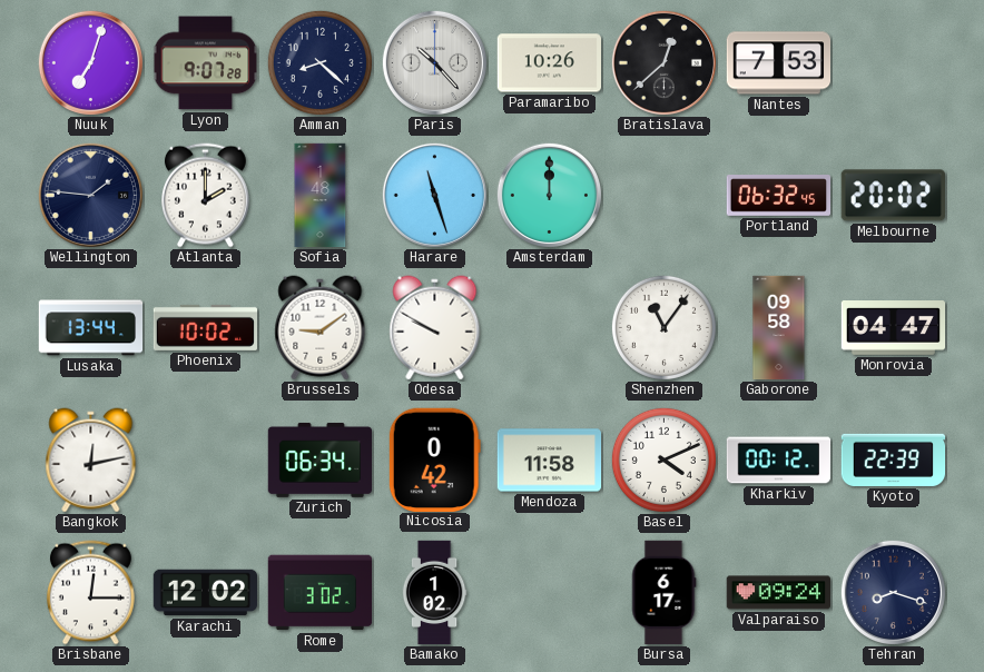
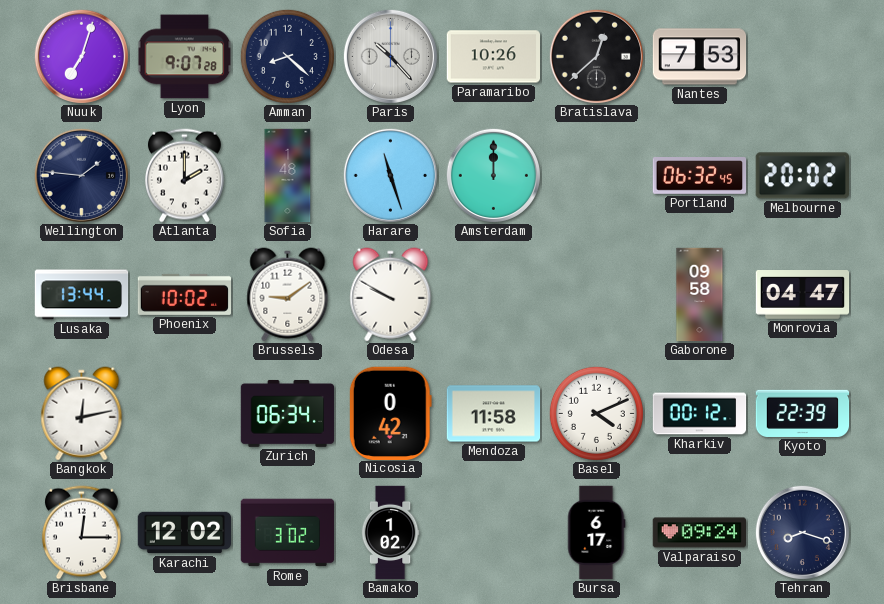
Shenzhen: 11:06 -> none (663, 327)
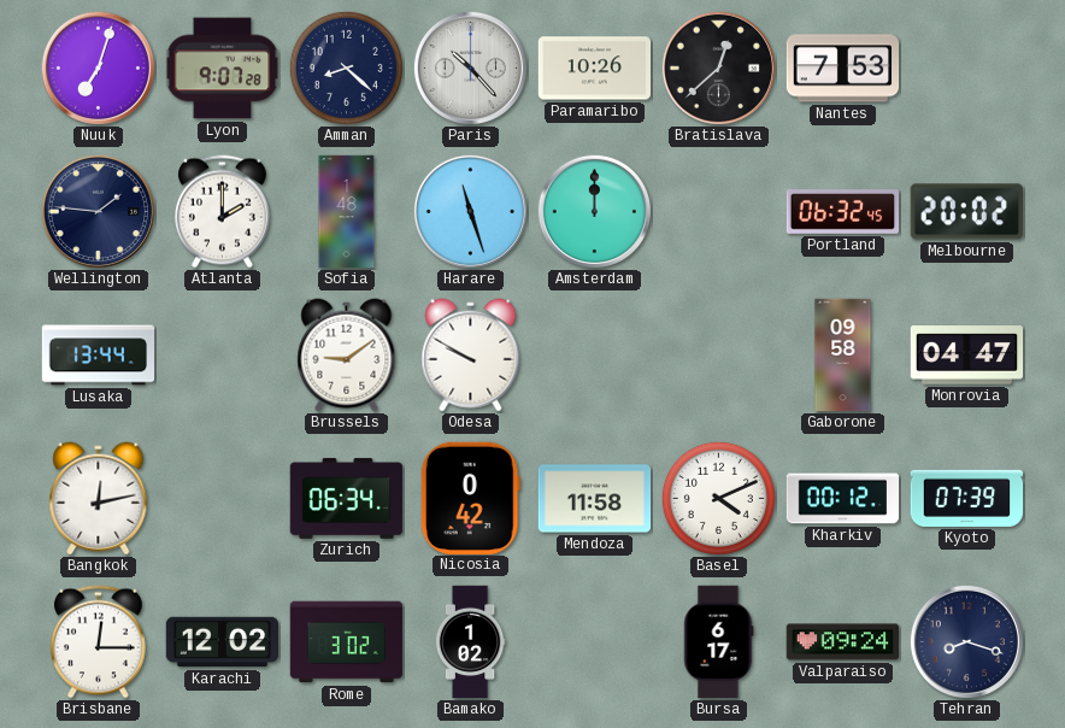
Phoenix: 10:02 -> none (185, 294)
Kyoto: 22:39 -> 07:39 (967, 498)
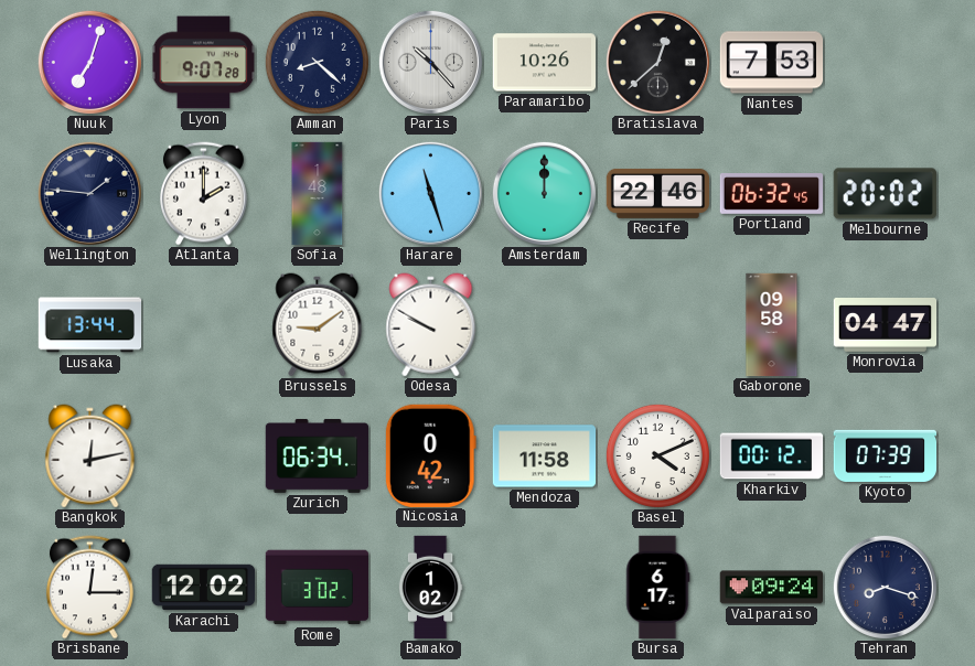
Recife: none -> 22:46 (658, 193)
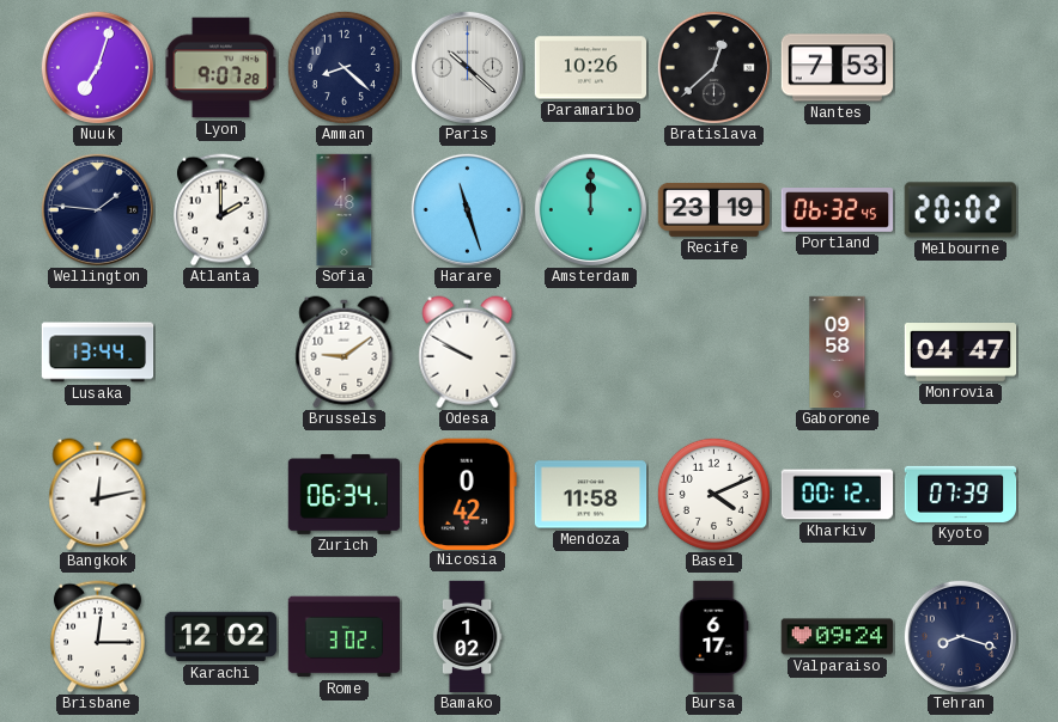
Paris: 10:23 -> 10:22 (467, 67)
Recife: 22:46 -> 23:19 (715, 209)
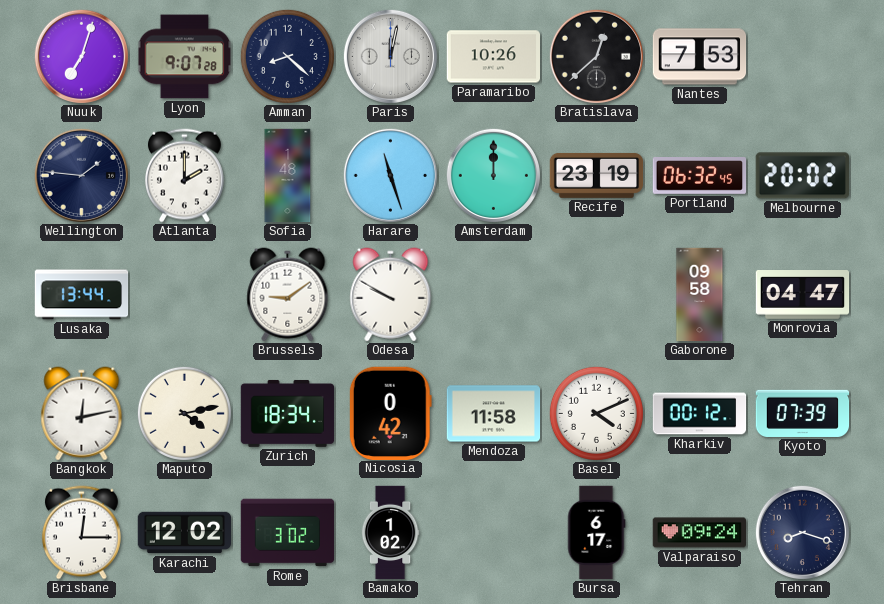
Paris: 10:22 -> 12:02 (390, 56)
Maputo: none -> 4:13 (184, 413)
Zurich: 06:34 -> 18:34 (288, 413)
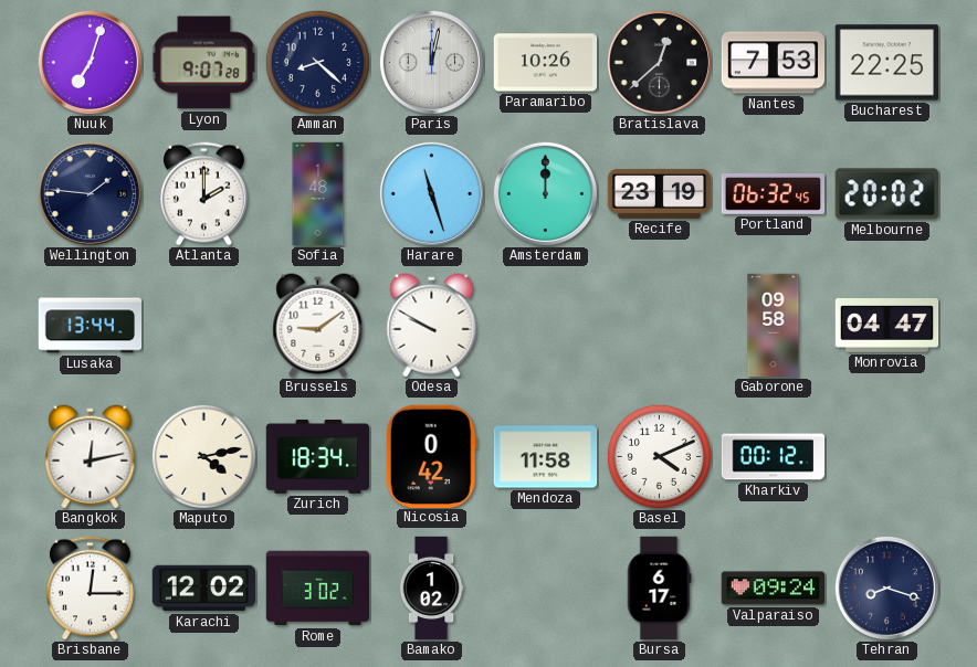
Bucharest: none -> 22:25 (886, 63)
Kyoto: 07:39 -> none (803, 413)
